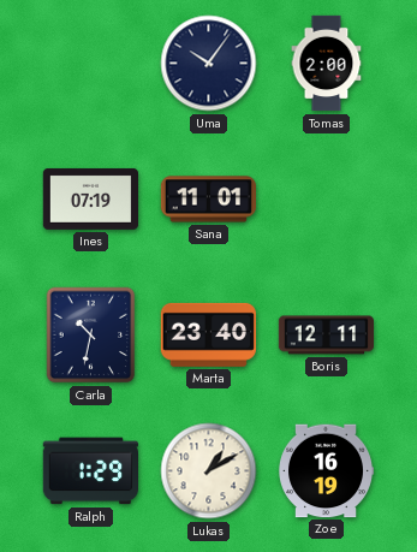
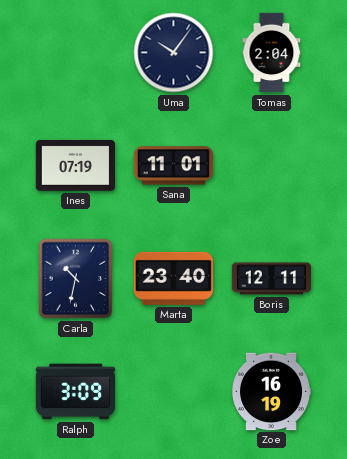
Tomas: 2:00 -> 2:04 (272, 53)
Ralph: 1:29 -> 3:09 (75, 392)
Lukas: 1:10 -> none (209, 471)
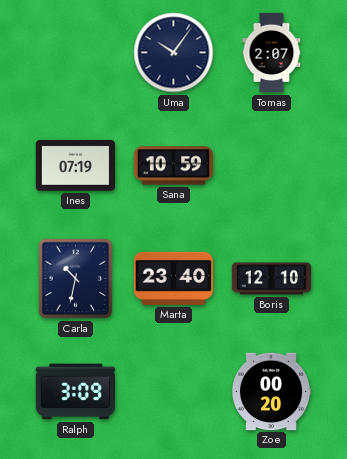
Tomas: 2:04 -> 2:07 (272, 53)
Sana: 11:01 -> 10:59 (174, 166)
Boris: 12:11 -> 12:10 (272, 279)
Zoe: 16:19 -> 00:20 (271, 392)
